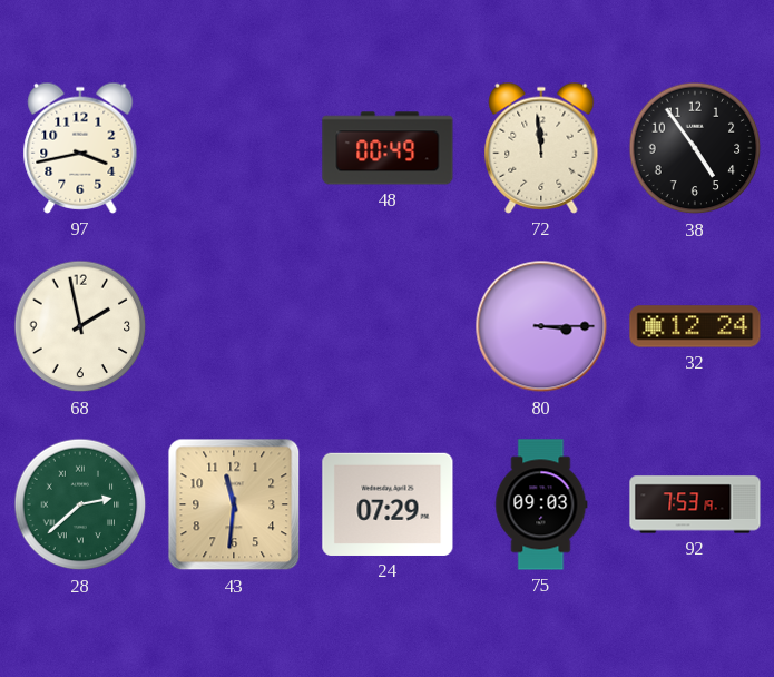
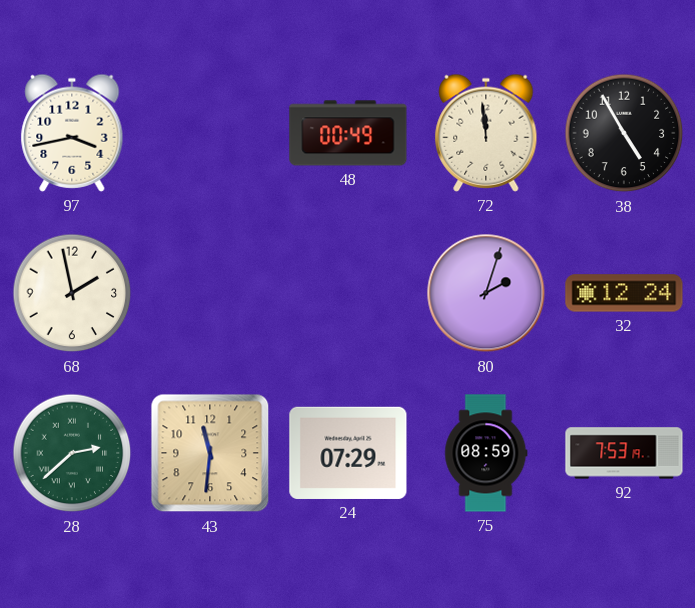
38: 4:54 -> 4:55 (624, 133)
80: 3:15 -> 2:03 (486, 293)
75: 09:03 -> 08:59 (486, 453)
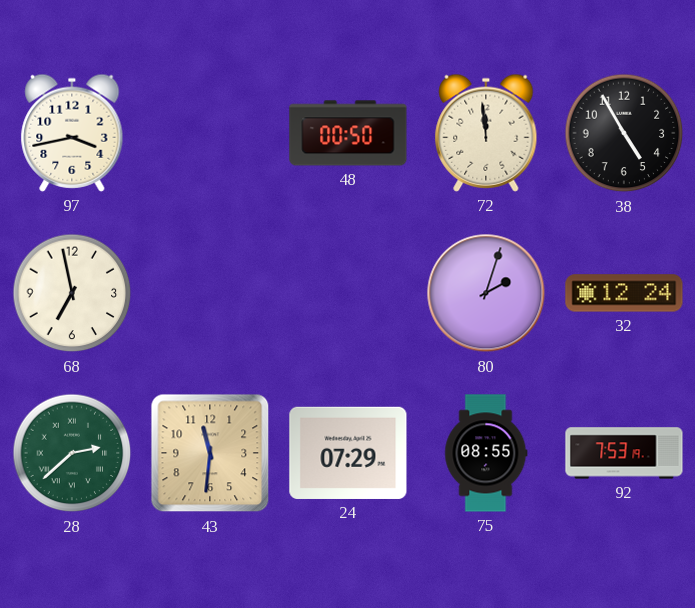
48: 00:49 -> 00:50 (348, 133)
68: 1:58 -> 6:58 (72, 293)
75: 08:59 -> 08:55 (486, 453)
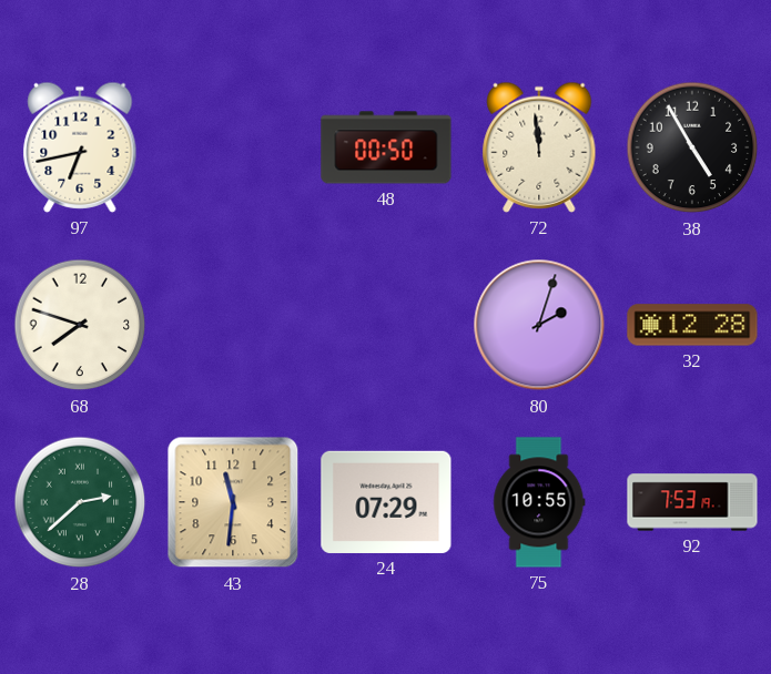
97: 3:43 -> 6:43 (80, 147)
68: 6:58 -> 7:48 (80, 325)
32: 12:24 -> 12:28 (692, 325)
75: 08:55 -> 10:55 (539, 502)
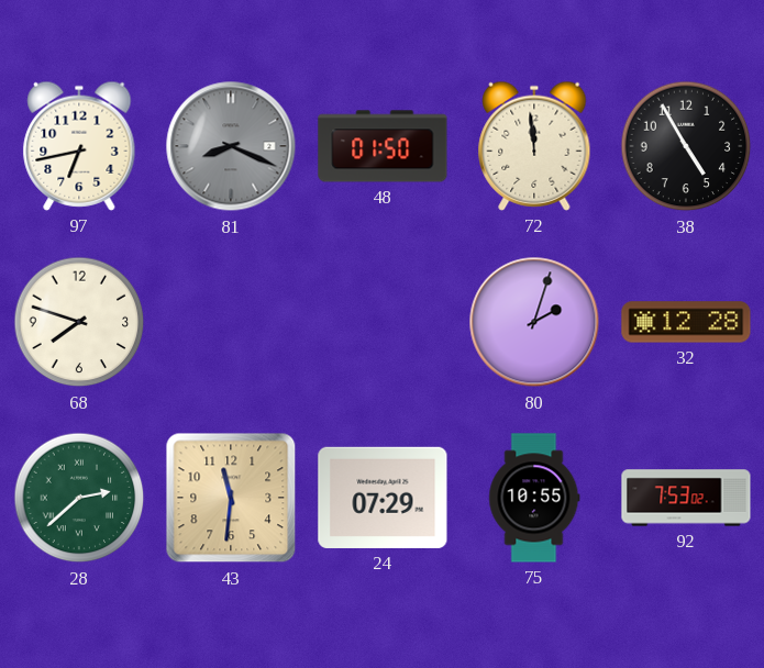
81: none -> 8:19 (231, 146)
48: 00:50 -> 01:50 (383, 146)
92: 7:53:19 -> 7:53:02 (686, 498)
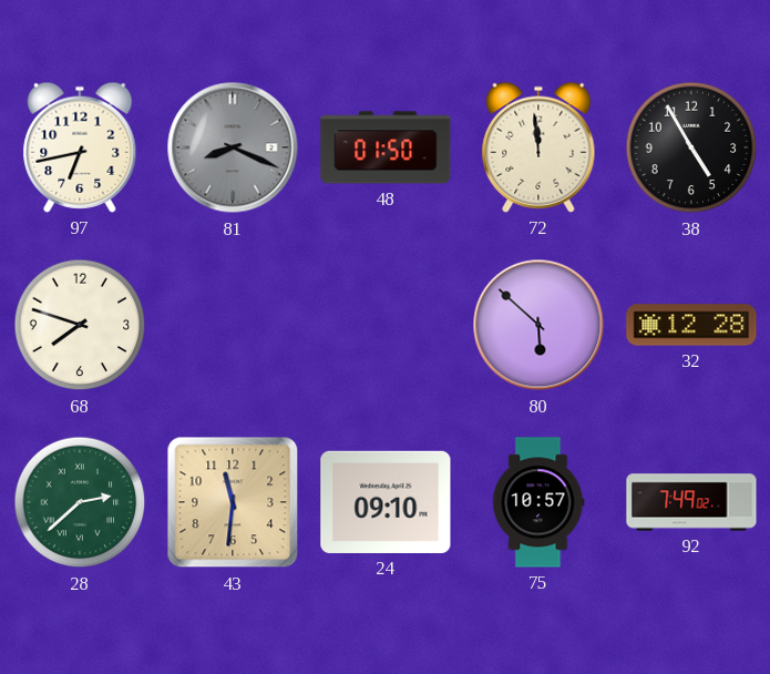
80: 2:03 -> 5:52 (538, 325)
24: 07:29 -> 09:10 (386, 502)
75: 10:55 -> 10:57 (538, 502)
92: 7:53 -> 7:49 (691, 502)
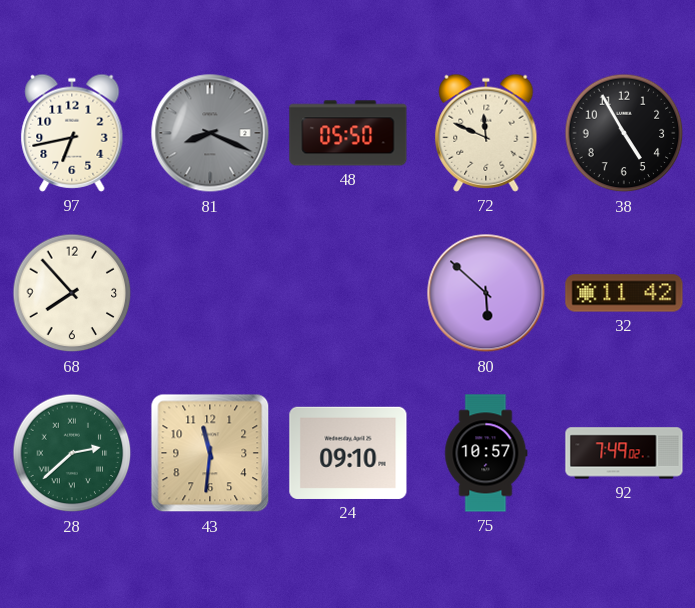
48: 01:50 -> 05:50 (348, 133)
72: 11:59 -> 11:49 (486, 133)
68: 7:48 -> 7:53 (72, 293)
32: 12:28 -> 11:42 (624, 293)
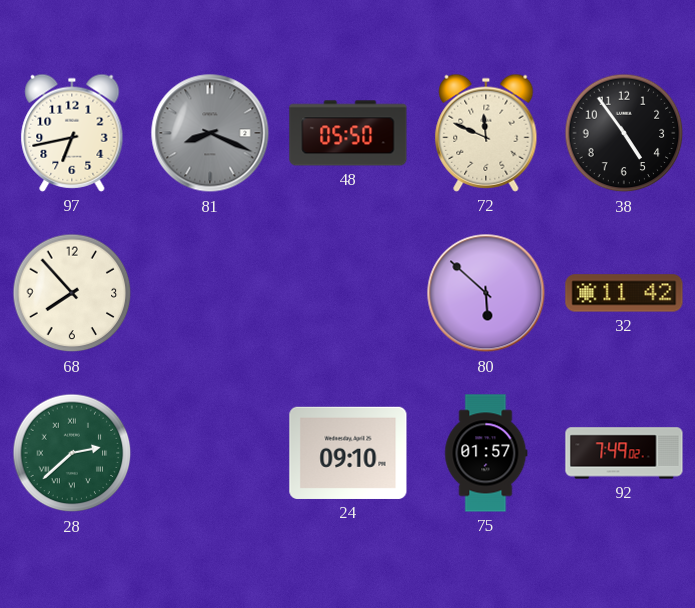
38: 4:55 -> 4:54 (624, 133)
43: 11:31 -> none (210, 453)
75: 10:57 -> 01:57 (486, 453)
